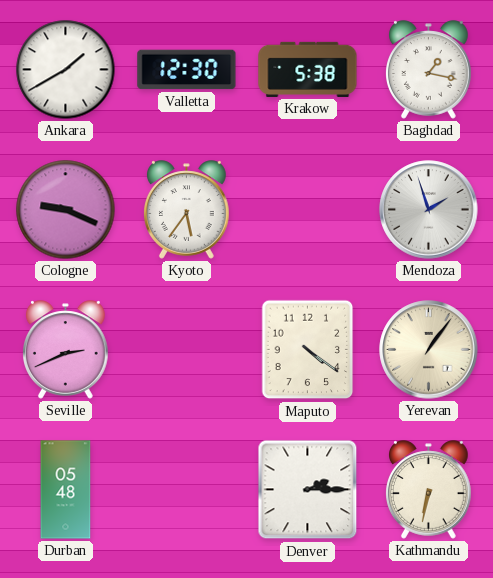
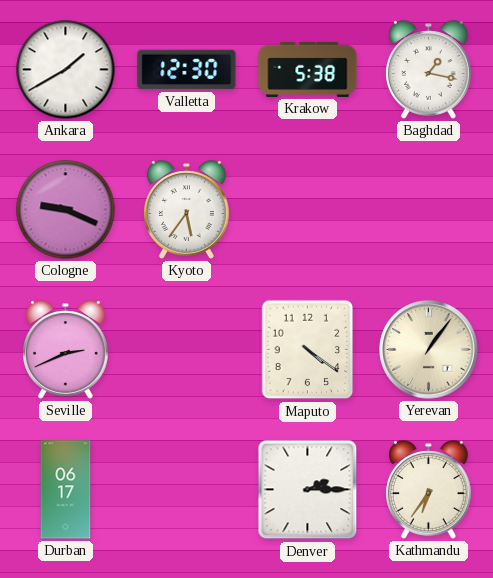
Mendoza: 1:57 -> none (429, 210)
Durban: 05:48 -> 06:17 (66, 490)
Kathmandu: 6:32 -> 6:36 (429, 490)
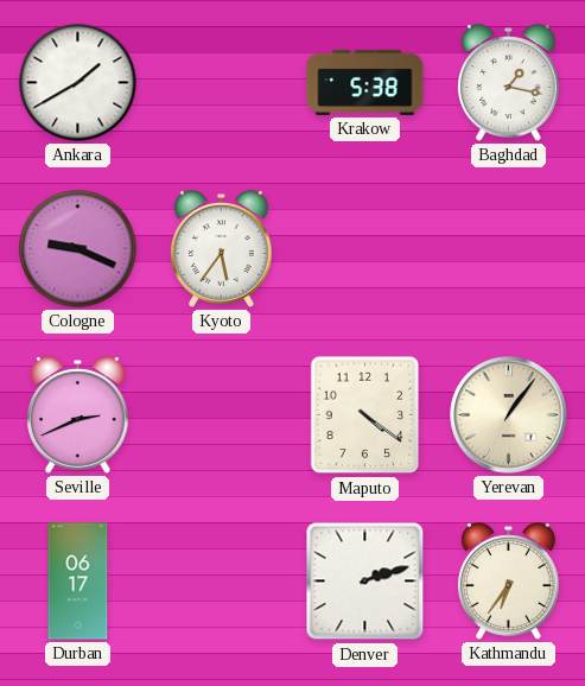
Valletta: 12:30 -> none (187, 70)
Denver: 2:15 -> 2:12 (365, 582)
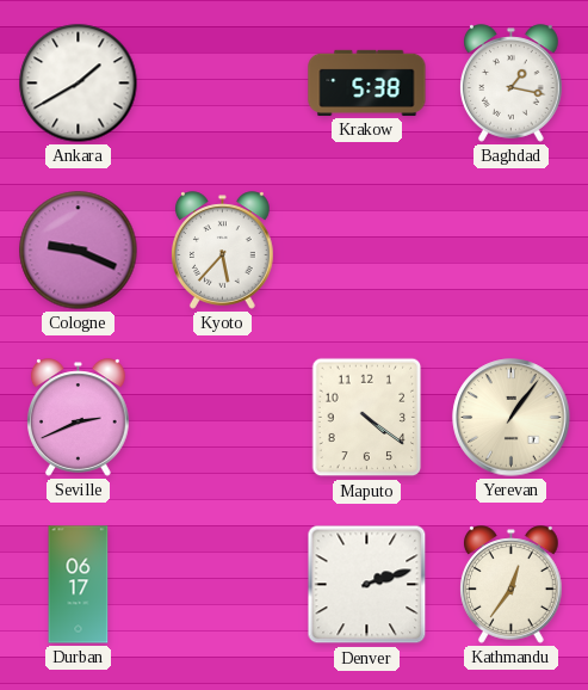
Kyoto: 5:36 -> 5:37 (223, 251)
Kathmandu: 6:36 -> 12:36 (512, 585)
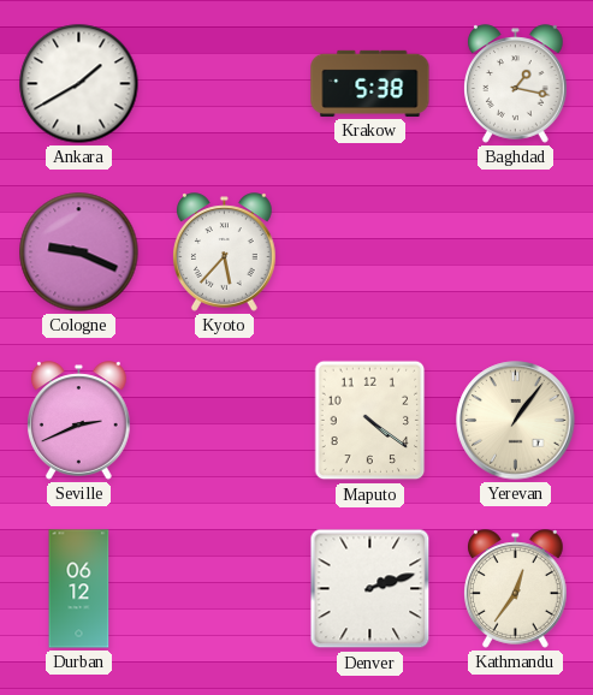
Durban: 06:17 -> 06:12 (79, 589)
